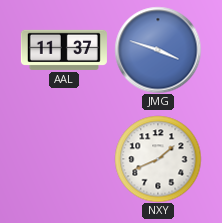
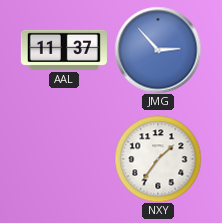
JMG: 3:48 -> 2:53 (158, 50)
NXY: 1:41 -> 1:36 (158, 159)
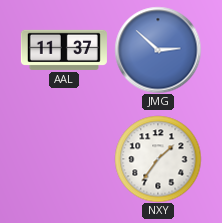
JMG: 2:53 -> 2:52 (158, 50)
